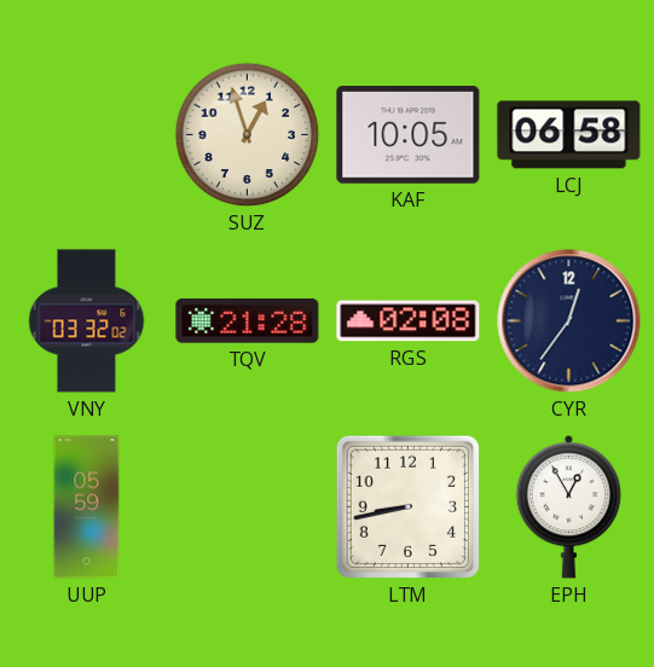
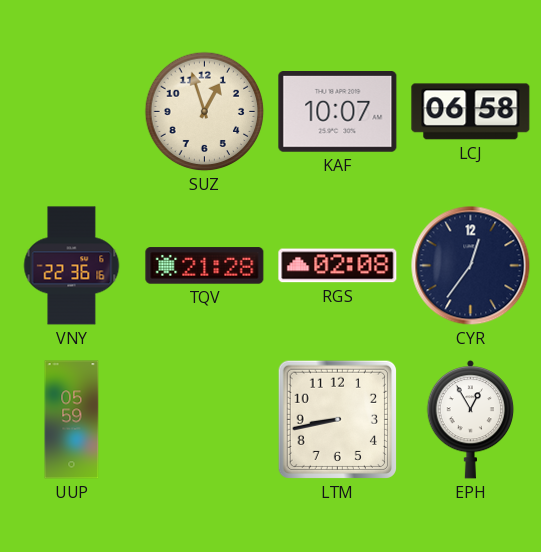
KAF: 10:05 -> 10:07 (338, 112)
VNY: 03:32 -> 22:36 (72, 266)
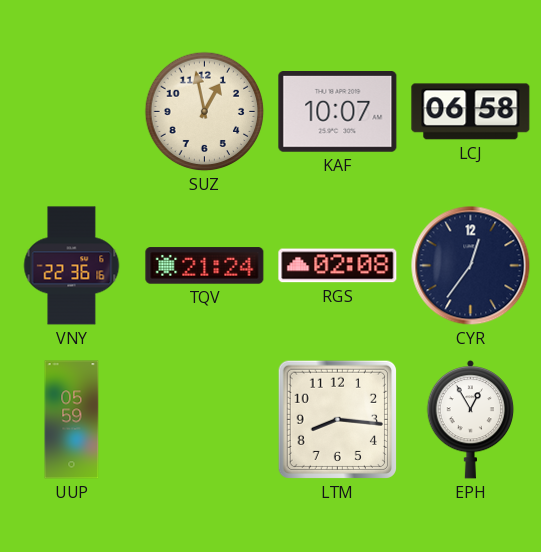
SUZ: 12:57 -> 12:58 (205, 112)
TQV: 21:28 -> 21:24 (205, 266)
LTM: 8:43 -> 8:16 (337, 419)
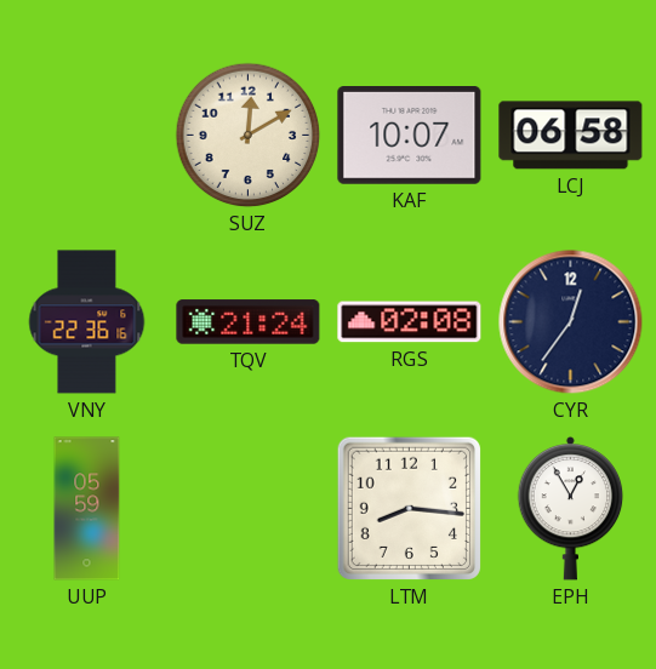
SUZ: 12:58 -> 12:10 (249, 136)
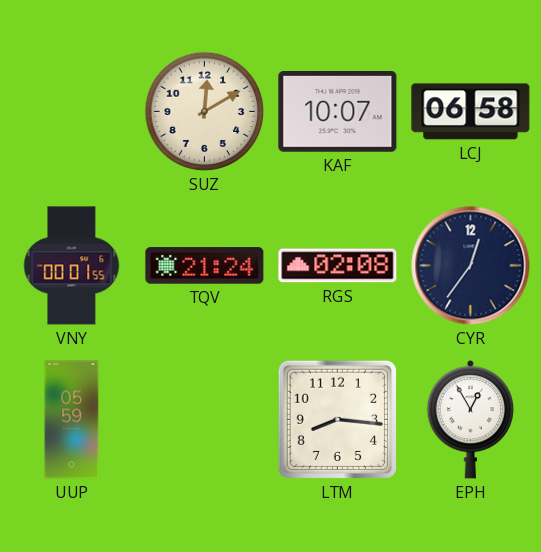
VNY: 22:36 -> 00:01 (72, 266)
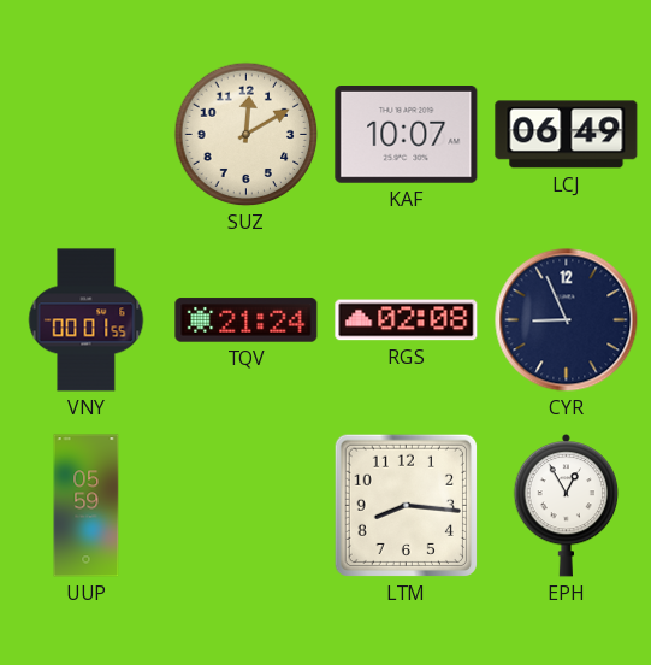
LCJ: 06:58 -> 06:49 (567, 135)
CYR: 12:36 -> 8:56 (567, 320)
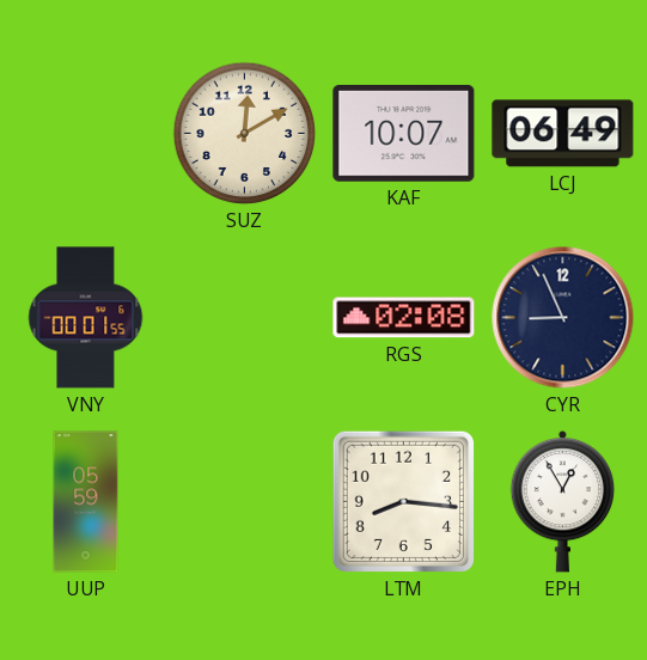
TQV: 21:24 -> none (247, 320)
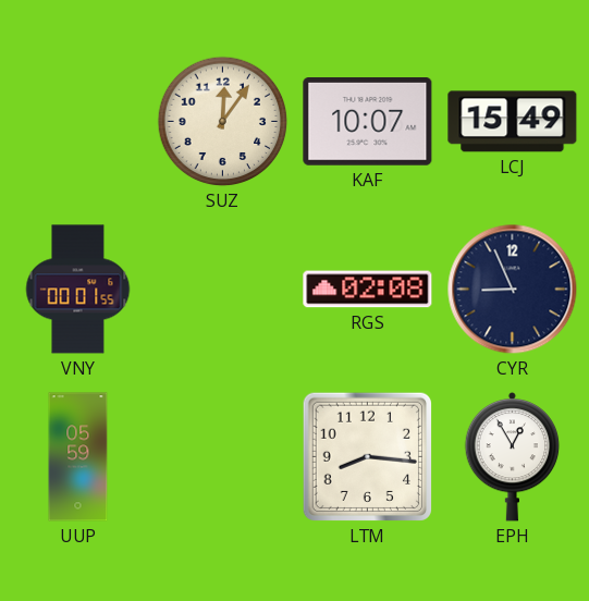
SUZ: 12:10 -> 12:06 (223, 122)
LCJ: 06:49 -> 15:49 (513, 122)
